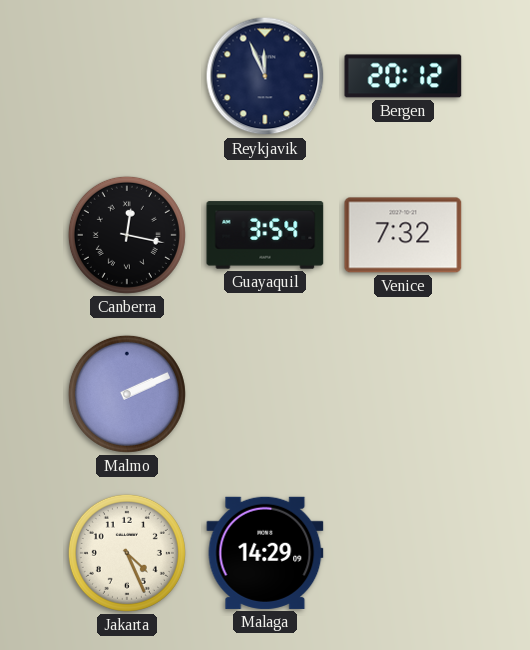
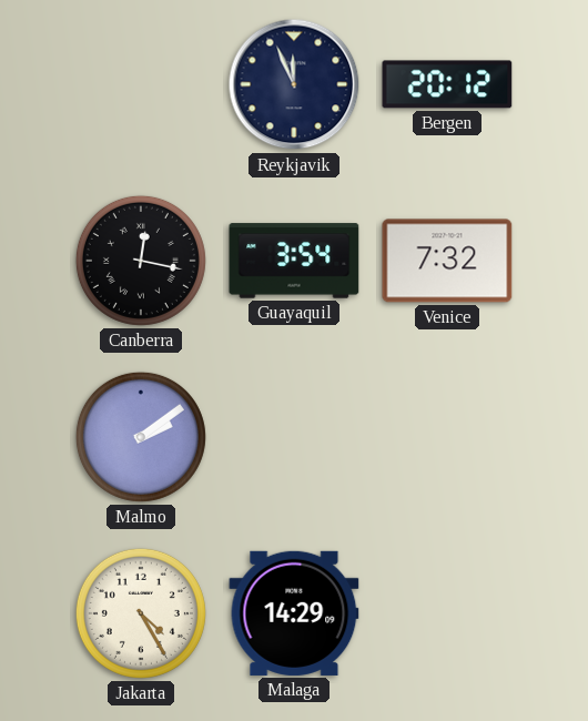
Malmo: 2:11 -> 2:09 (141, 437)
Jakarta: 4:26 -> 4:25 (141, 613)
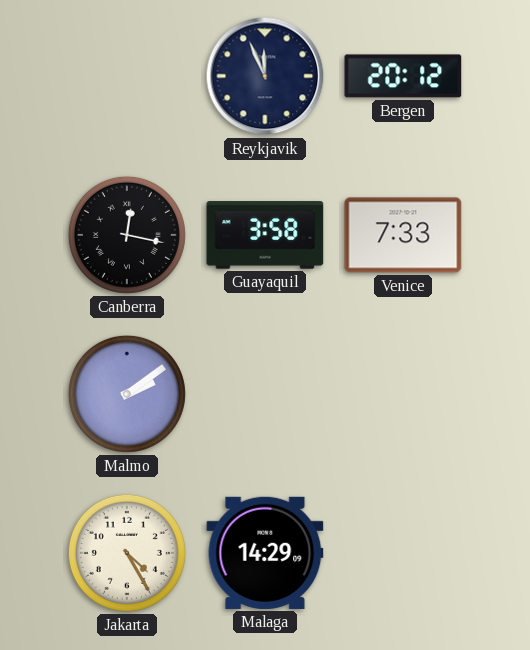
Guayaquil: 3:54 -> 3:58 (265, 235)
Venice: 7:32 -> 7:33 (403, 235)
